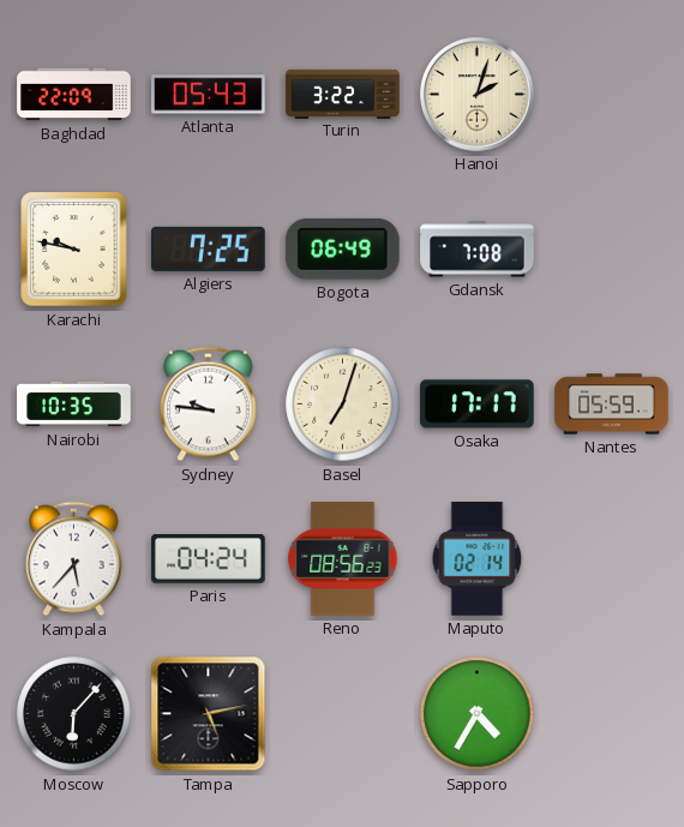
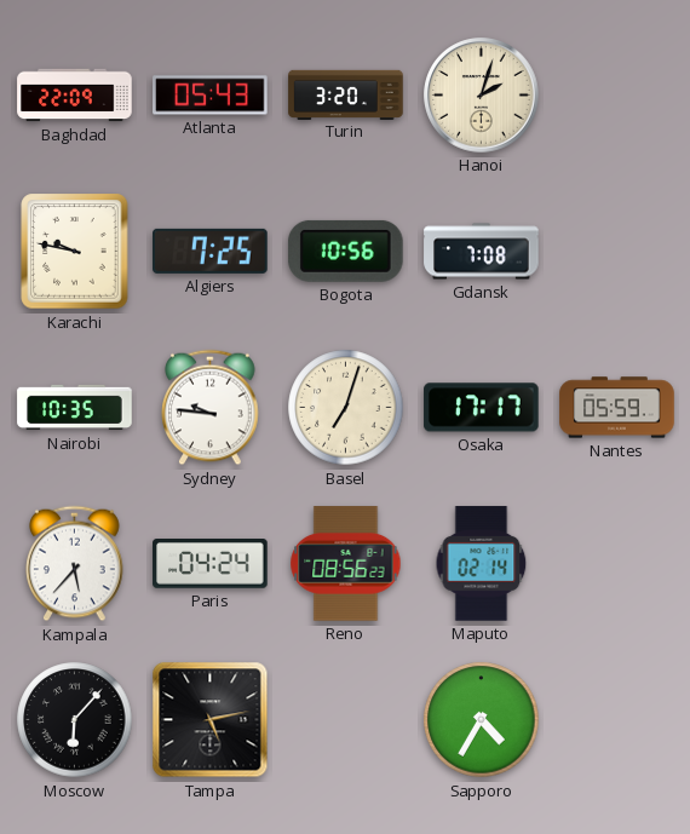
Turin: 3:22 -> 3:20 (346, 94)
Bogota: 06:49 -> 10:56 (345, 251)
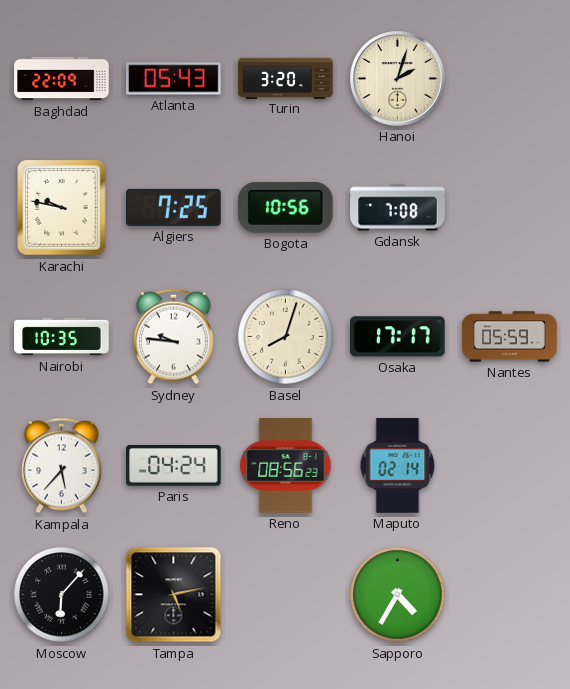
Basel: 7:03 -> 8:03 (286, 337)
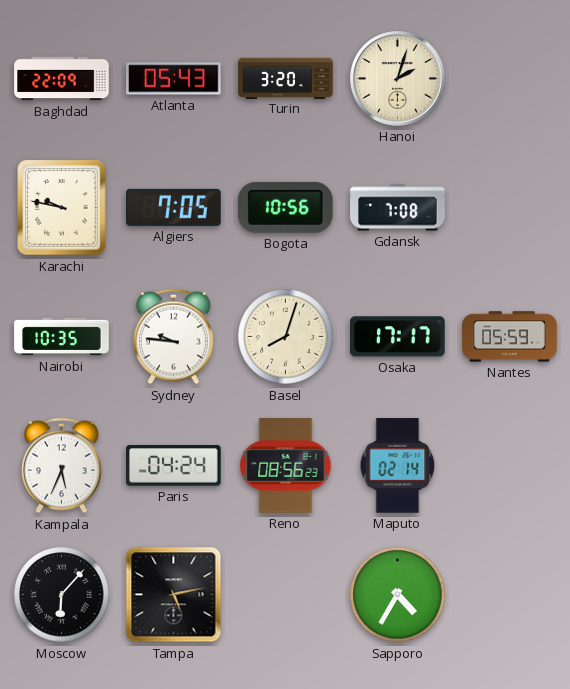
Algiers: 7:25 -> 7:05 (174, 207)
Kampala: 5:37 -> 5:34 (62, 466)
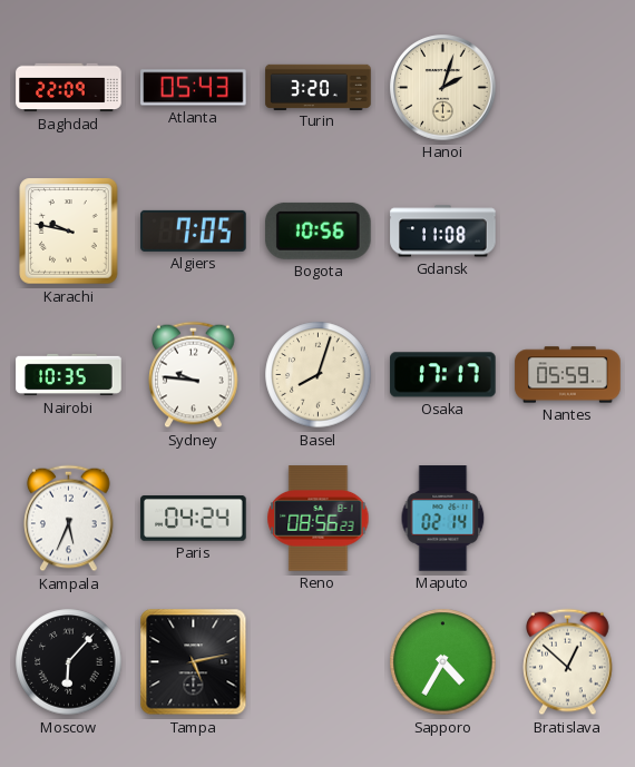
Gdansk: 7:08 -> 11:08 (443, 232)
Bratislava: none -> 12:52 (568, 662)
